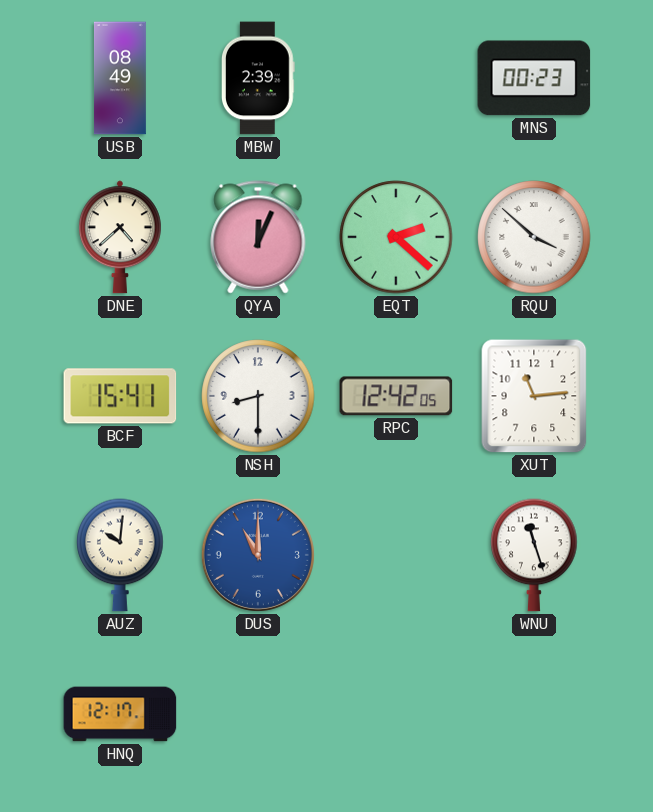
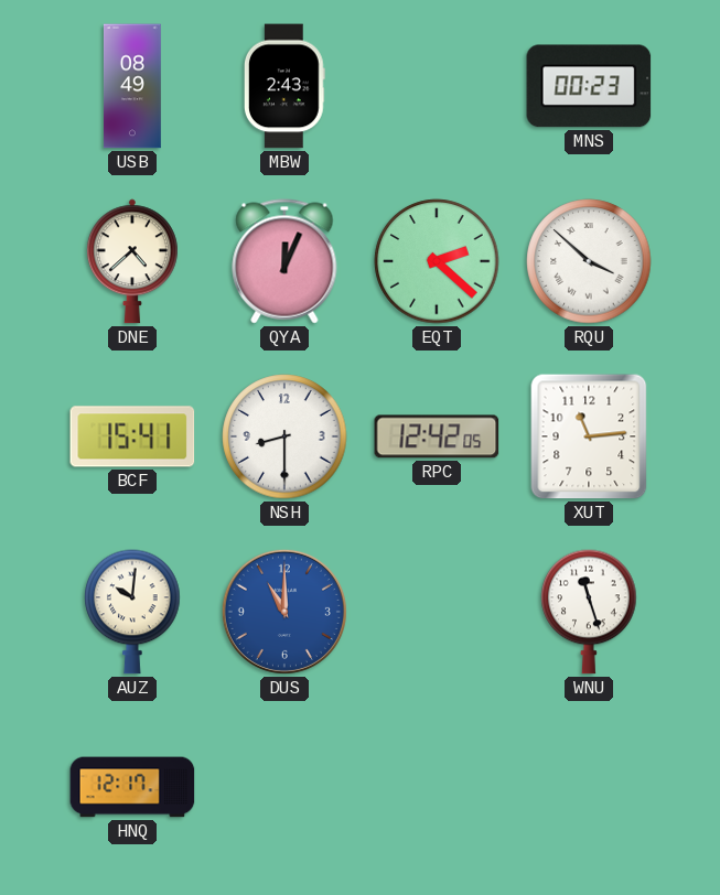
MBW: 2:39 -> 2:43 (284, 86)
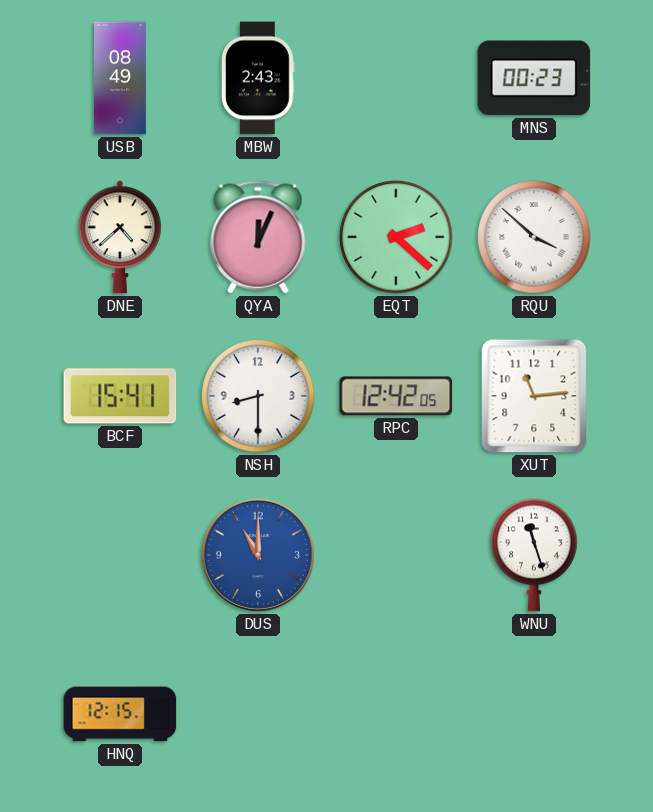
AUZ: 10:01 -> none (132, 612)
HNQ: 12:17 -> 12:15 (120, 714)
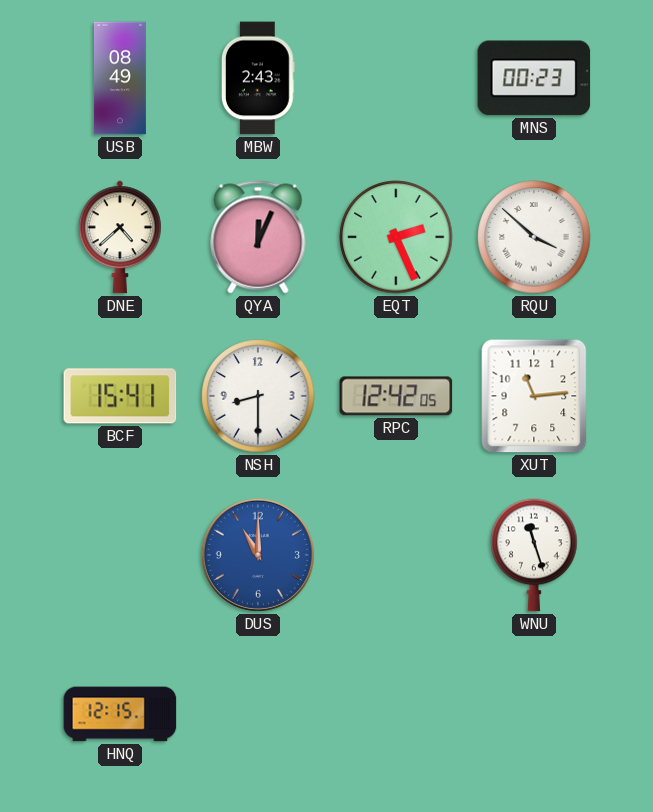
EQT: 2:22 -> 2:26 (396, 237)
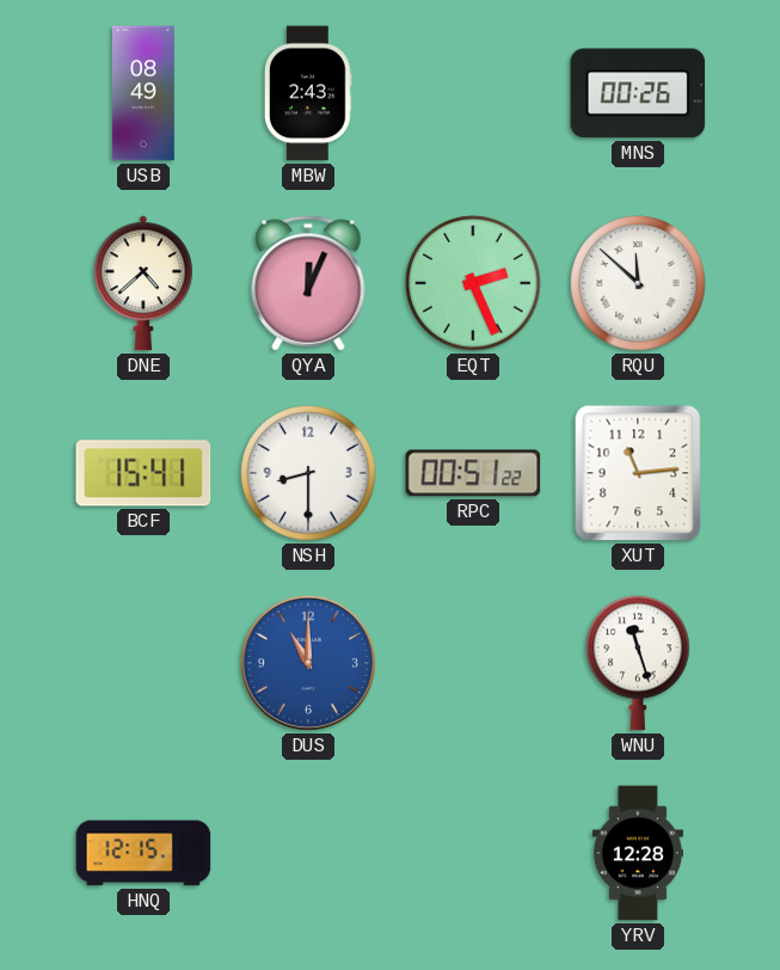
MNS: 00:23 -> 00:26 (638, 93)
RQU: 3:52 -> 11:52 (638, 283)
RPC: 12:42 -> 00:51 (473, 473)
YRV: none -> 12:28 (638, 853)
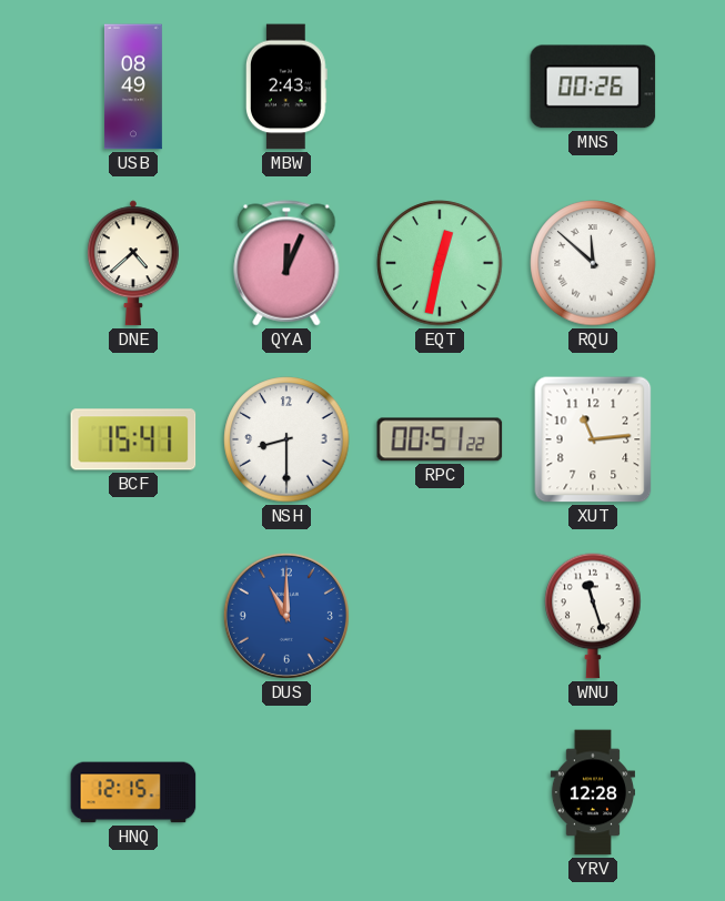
EQT: 2:26 -> 12:32 (440, 263)
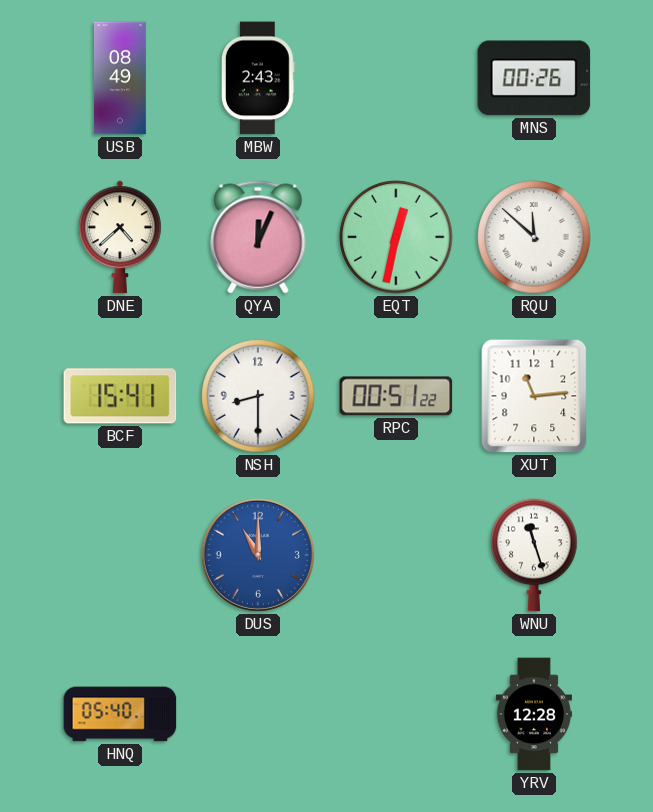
HNQ: 12:15 -> 05:40 (120, 714)
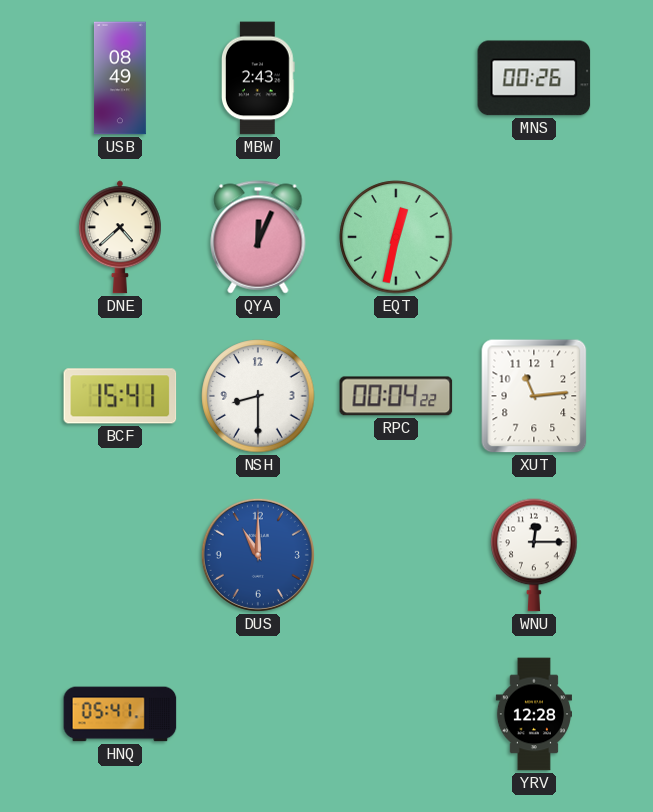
RQU: 11:52 -> none (534, 237)
RPC: 00:51 -> 00:04 (396, 396)
WNU: 11:27 -> 12:15 (534, 555)
HNQ: 05:40 -> 05:41 (120, 714)
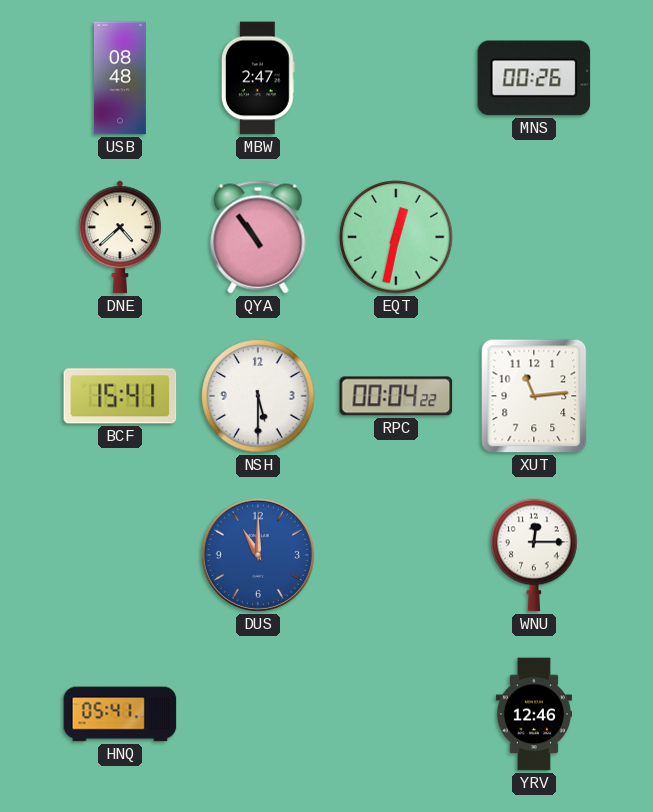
USB: 08:49 -> 08:48 (121, 78)
MBW: 2:43 -> 2:47 (258, 78)
QYA: 12:04 -> 10:54 (258, 237)
NSH: 8:30 -> 5:30 (258, 396)
YRV: 12:28 -> 12:46 (534, 714)
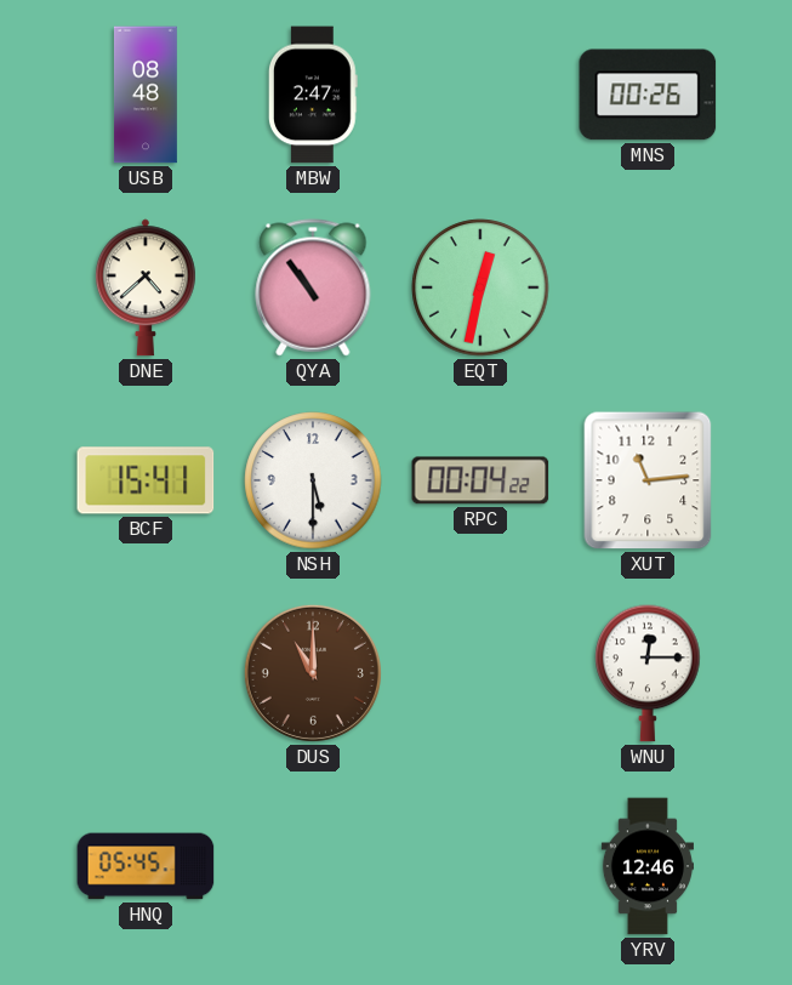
DUS dial: blue -> brown (313, 673)
HNQ: 05:41 -> 05:45 (146, 866)
